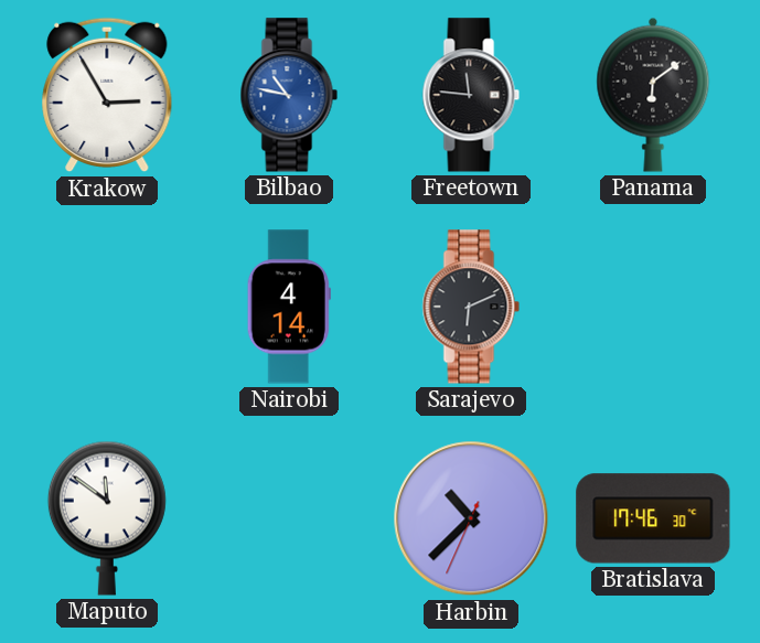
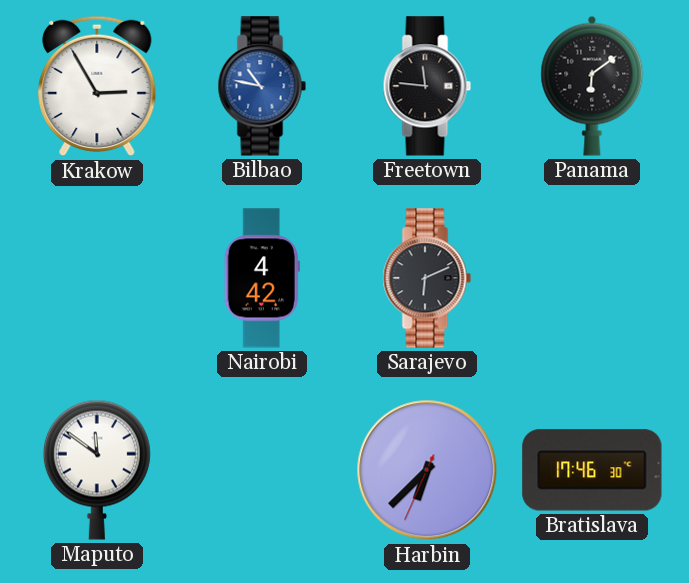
Nairobi: 4:14 -> 4:42 (262, 278)
Harbin: 10:37 -> 6:37 (427, 470)
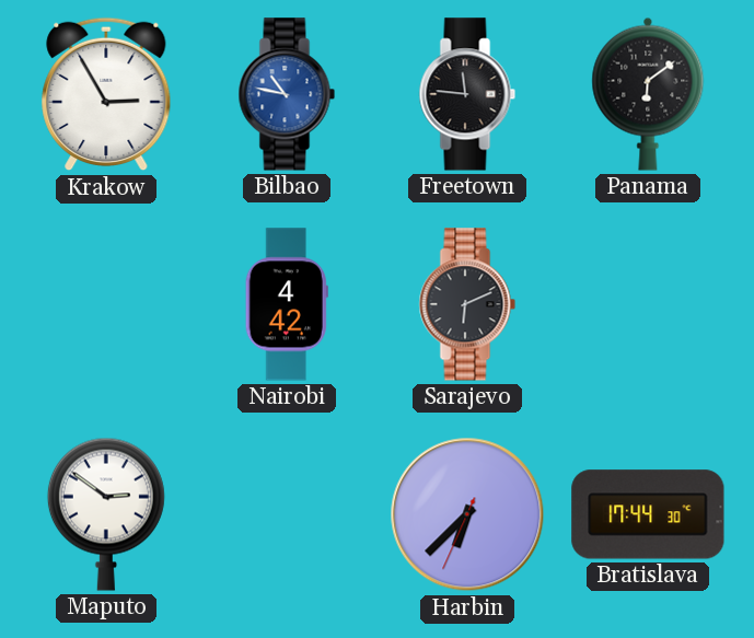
Maputo: 11:51 -> 2:51 (106, 514)
Bratislava: 17:46 -> 17:44 (648, 514)
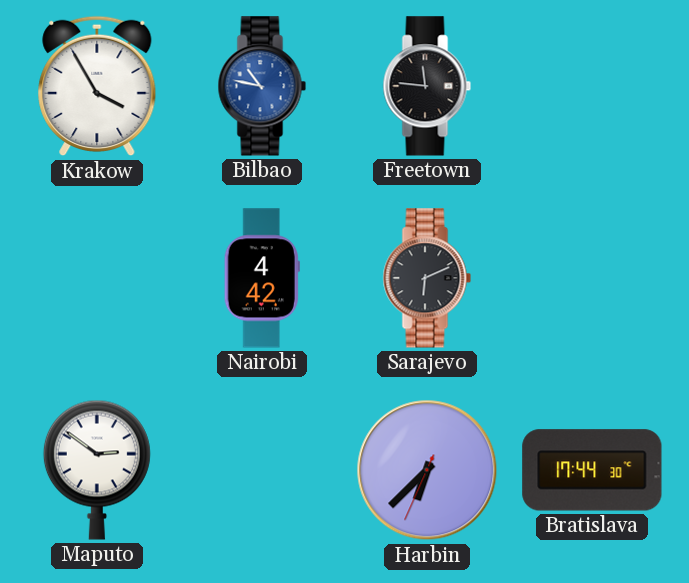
Krakow: 2:55 -> 3:55 (97, 86)
Panama: 6:09 -> none (648, 94)
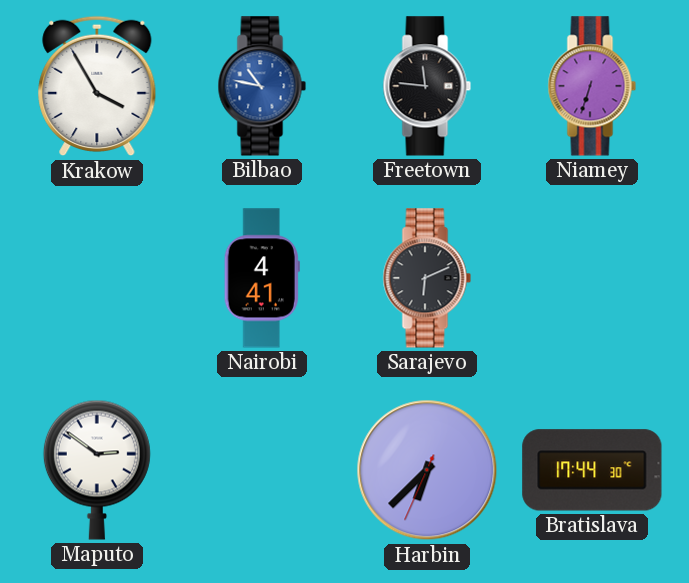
Niamey: none -> 6:33 (592, 86)
Nairobi: 4:42 -> 4:41 (262, 278)
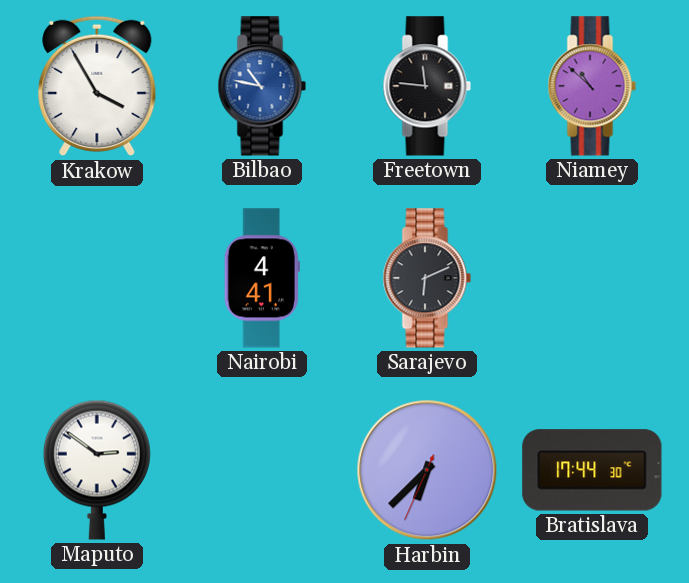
Niamey: 6:33 -> 10:52 (592, 86)
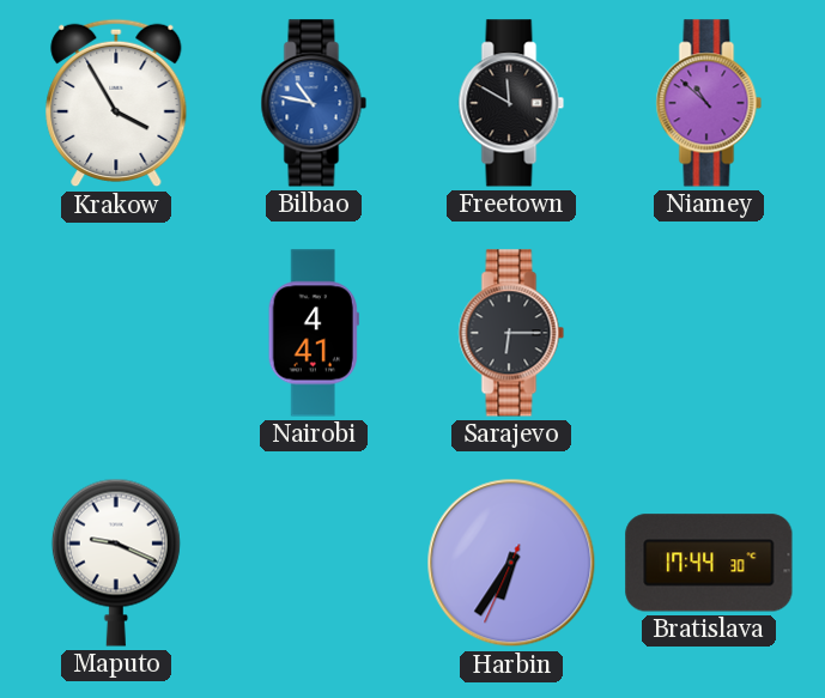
Freetown: 11:46 -> 11:50 (511, 103)
Sarajevo: 6:11 -> 6:15 (511, 333)
Maputo: 2:51 -> 9:19 (116, 563)
Harbin: 6:37 -> 6:35 (511, 563)
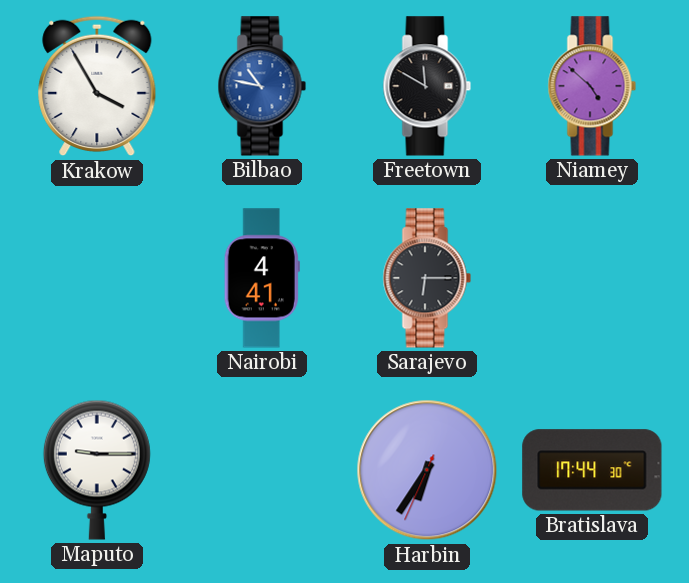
Niamey: 10:52 -> 4:52 (592, 86)
Maputo: 9:19 -> 9:15 (97, 470)
